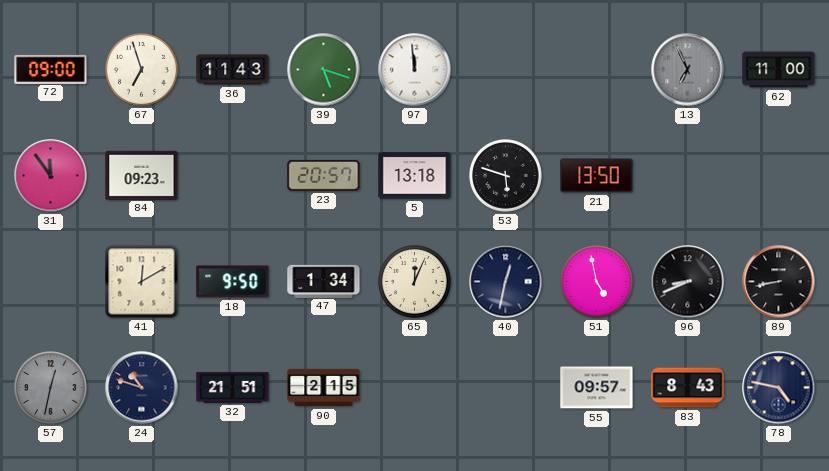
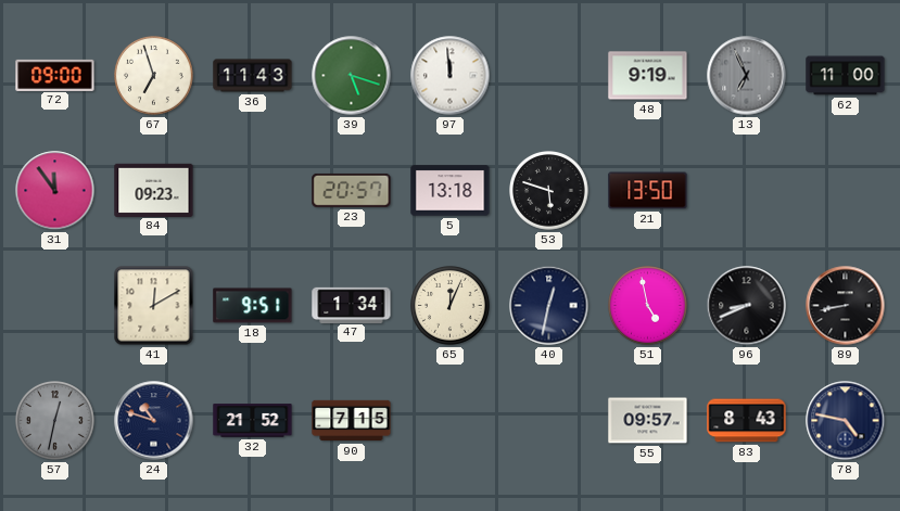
48: none -> 9:19 (648, 76)
18: 9:50 -> 9:51 (253, 306)
32: 21:51 -> 21:52 (253, 421)
90: 2:15 -> 7:15 (352, 421)
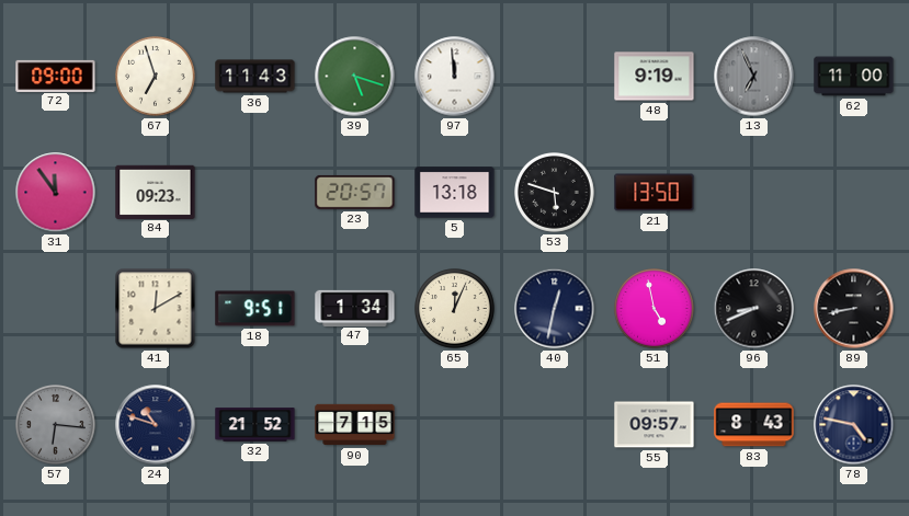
57: 12:32 -> 6:16 (56, 425)
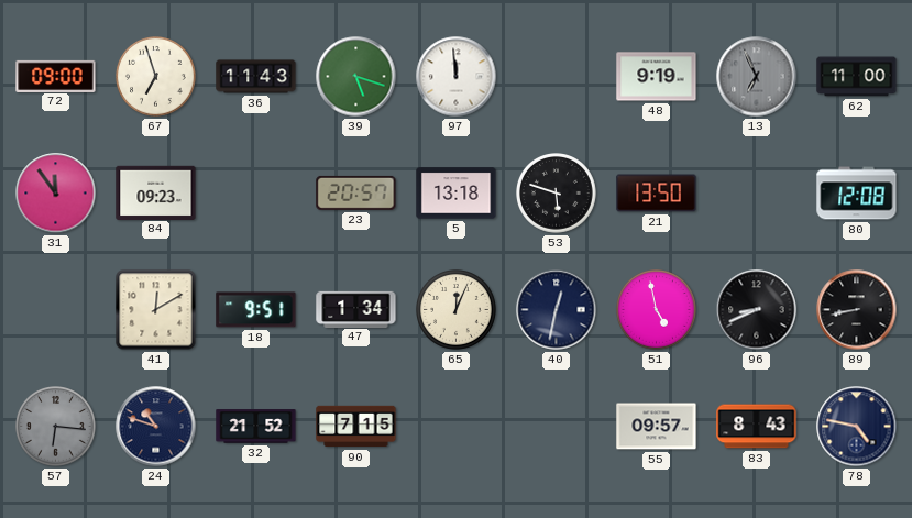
80: none -> 12:08 (857, 194)
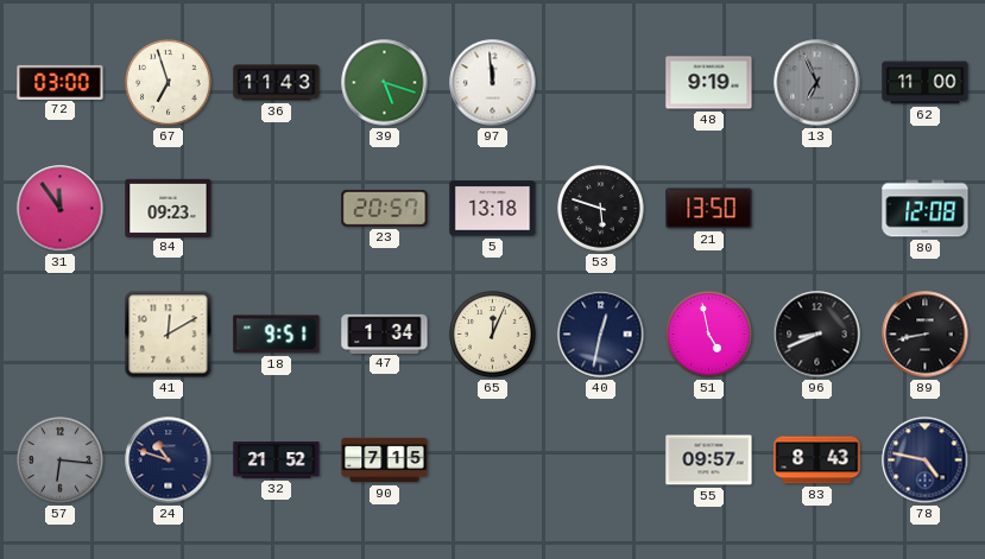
72: 09:00 -> 03:00 (61, 82)
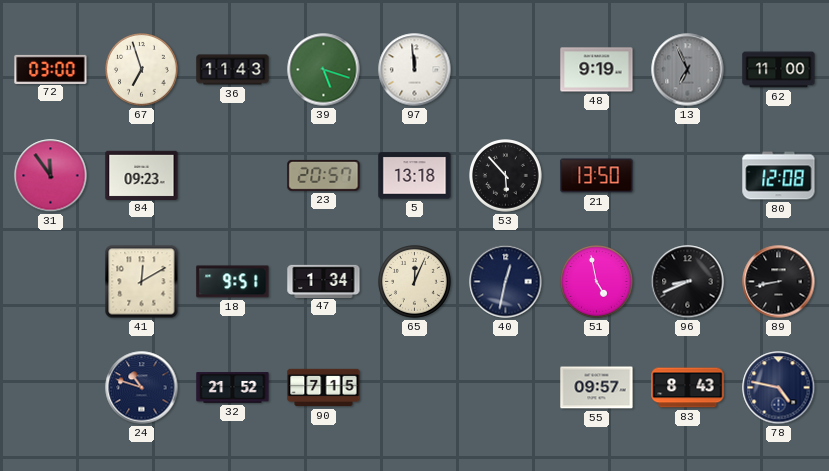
53: 5:48 -> 5:53 (506, 176)
57: 6:16 -> none (61, 460)
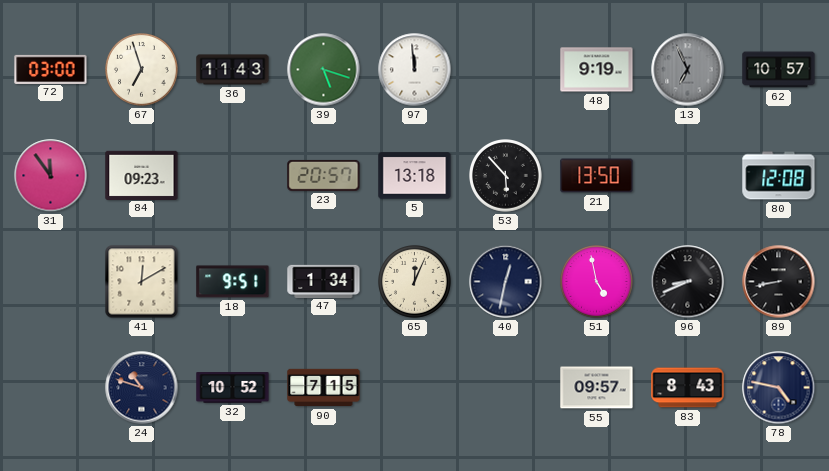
62: 11:00 -> 10:57 (779, 70)
32: 21:52 -> 10:52 (233, 388)
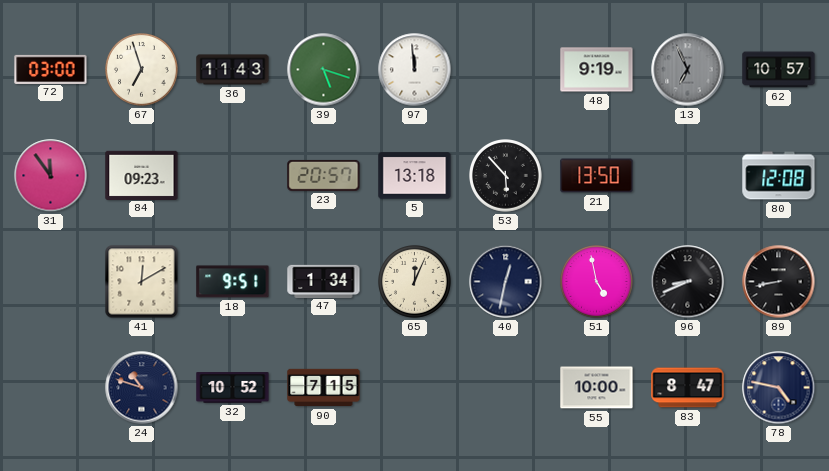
55: 09:57 -> 10:00 (597, 388)
83: 8:43 -> 8:47 (688, 388)
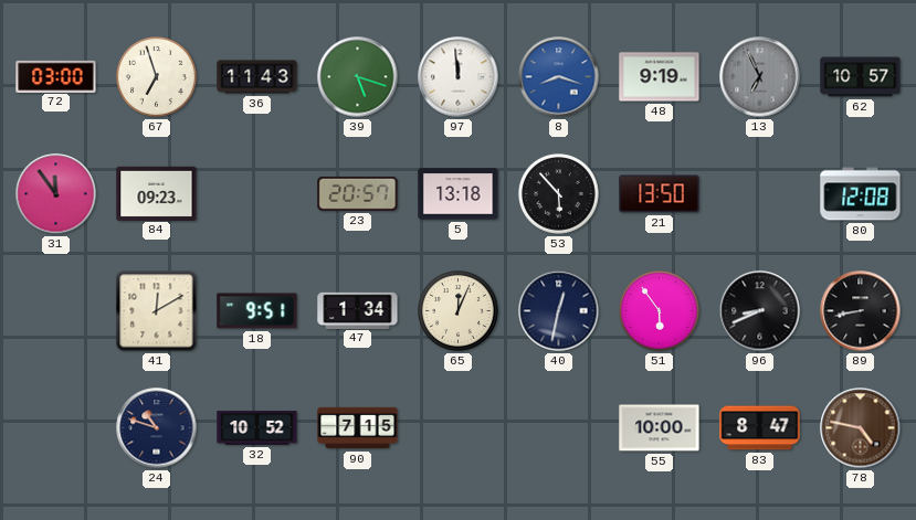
8: none -> 8:18 (559, 77)
51: 4:58 -> 5:54 (660, 311)
78 dial: navy -> brown (861, 428)
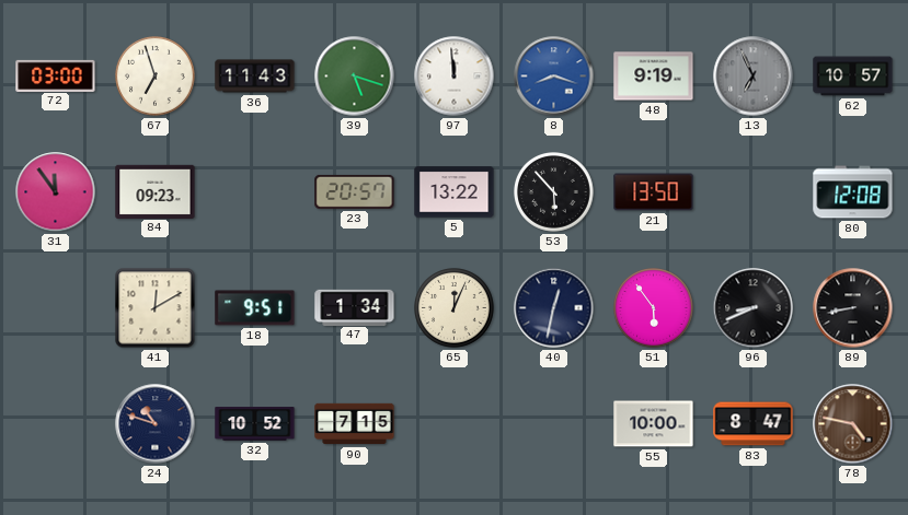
5: 13:18 -> 13:22 (455, 192)
